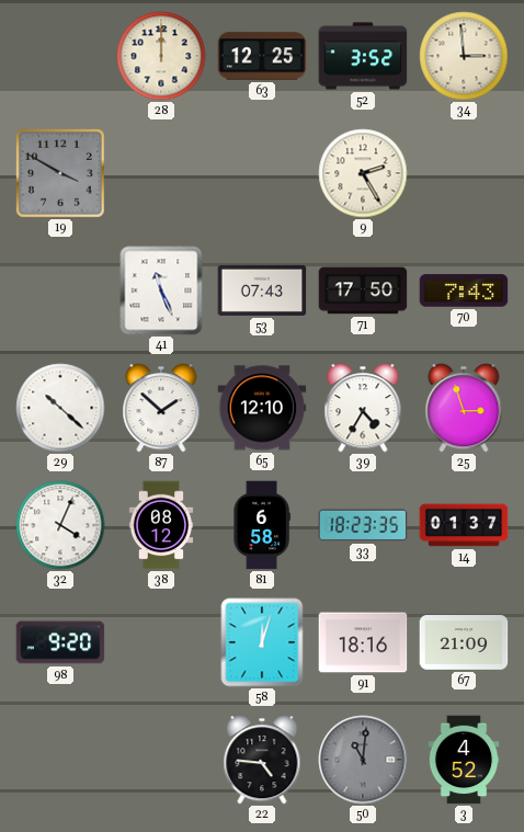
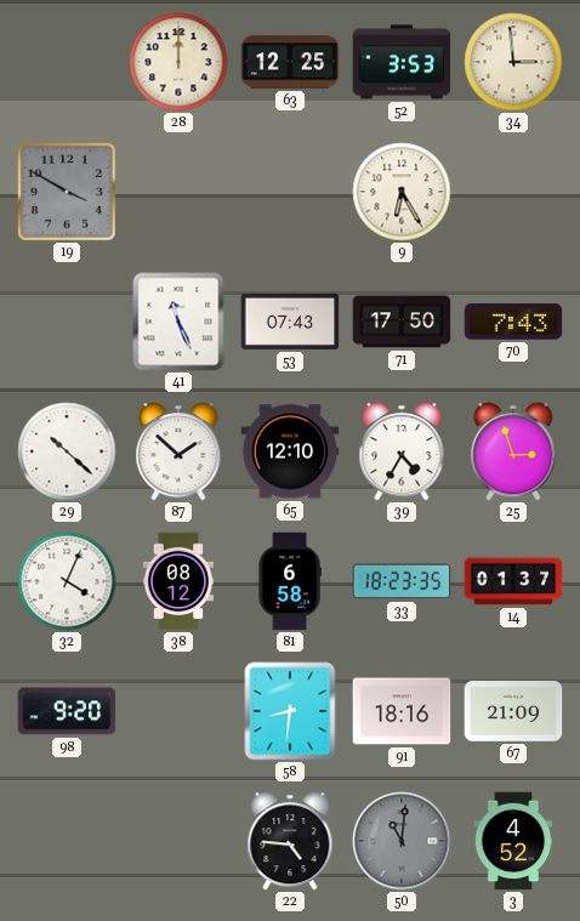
52: 3:52 -> 3:53 (402, 62)
9: 2:25 -> 6:25 (402, 192)
58: 12:03 -> 8:31 (290, 711)
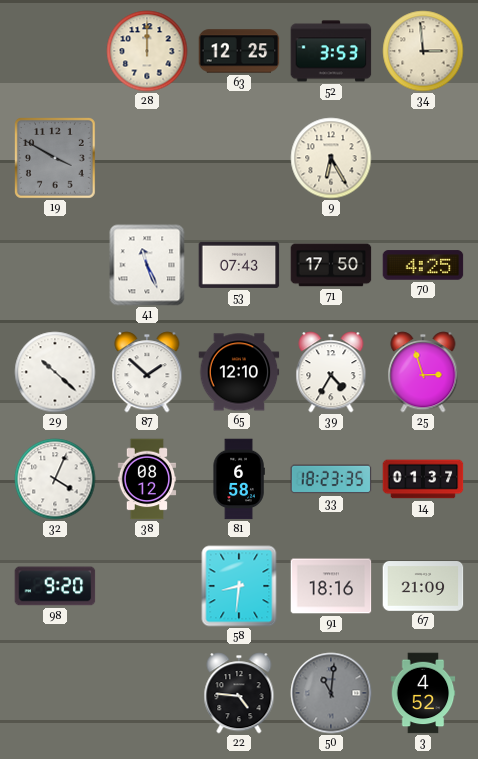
70: 7:43 -> 4:25 (423, 265)
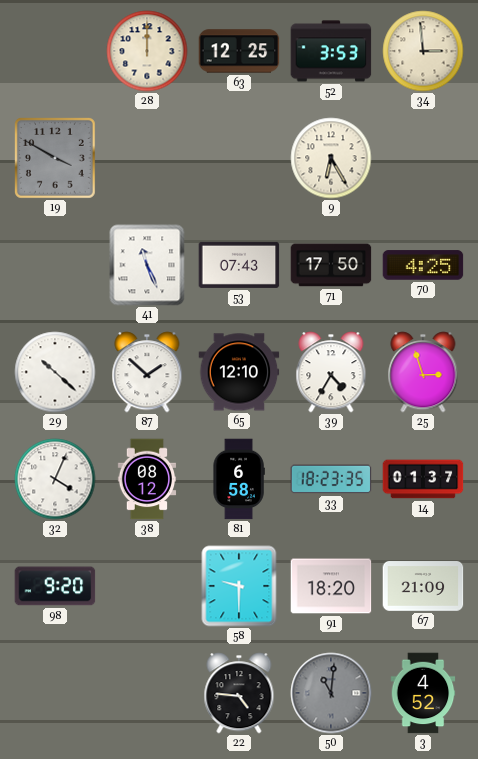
58: 8:31 -> 9:30 (239, 586)
91: 18:16 -> 18:20 (331, 586)
